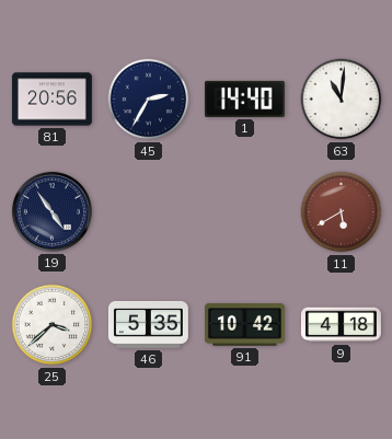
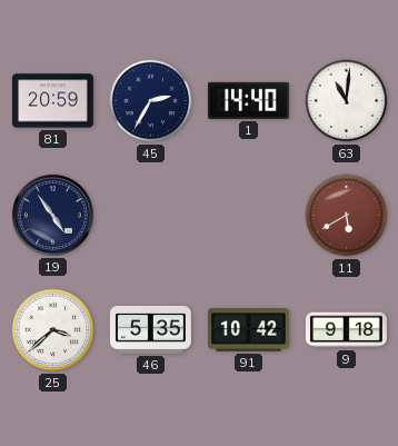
81: 20:56 -> 20:59 (52, 101)
9: 4:18 -> 9:18 (346, 330)
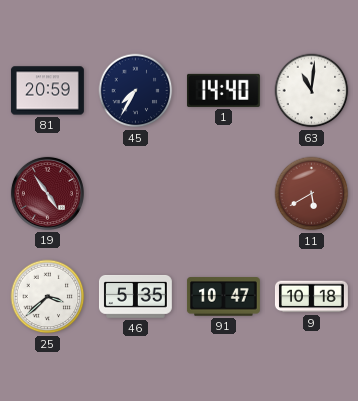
45: 2:35 -> 7:35 (136, 91)
19 dial: navy -> burgundy (47, 193)
91: 10:42 -> 10:47 (223, 297)
9: 9:18 -> 10:18 (311, 297)
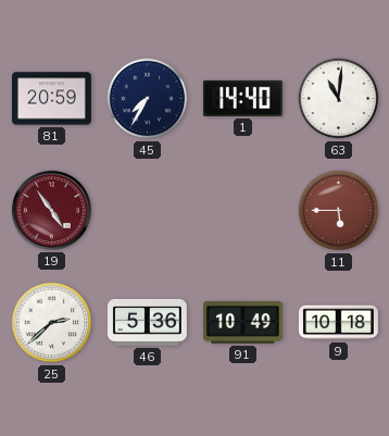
11: 5:40 -> 5:45 (339, 211)
25: 3:38 -> 2:38 (52, 323)
46: 5:35 -> 5:36 (147, 322)
91: 10:47 -> 10:49 (242, 323)
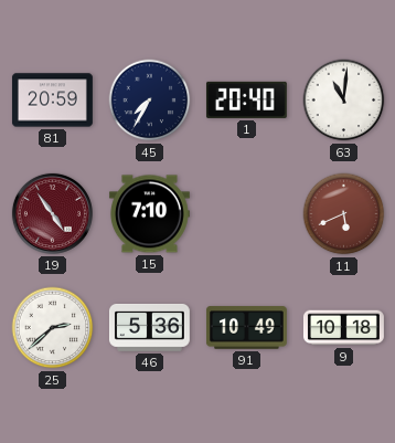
1: 14:40 -> 20:40 (246, 99)
15: none -> 7:10 (149, 214)
11: 5:45 -> 5:41 (344, 214)
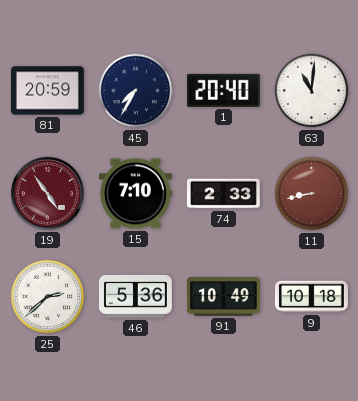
74: none -> 2:33 (223, 194)
11: 5:41 -> 8:43 (312, 194)
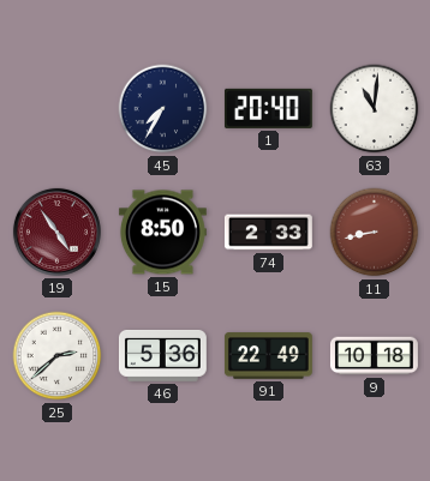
81: 20:59 -> none (47, 91)
15: 7:10 -> 8:50 (162, 233)
91: 10:49 -> 22:49 (268, 356)
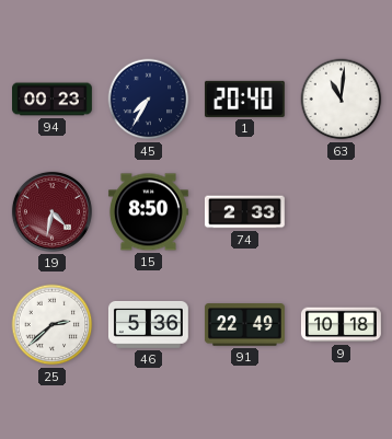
94: none -> 00:23 (53, 100)
19: 4:54 -> 4:32 (51, 211)
11: 8:43 -> none (375, 233)
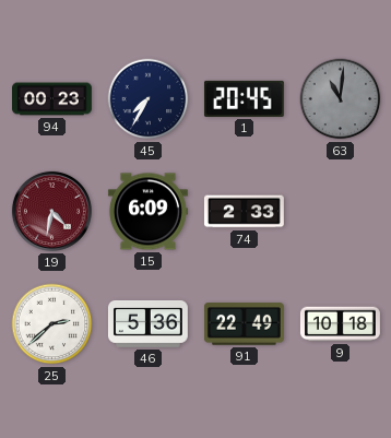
1: 20:40 -> 20:45 (244, 98)
63 dial: white -> grey (341, 99)
15: 8:50 -> 6:09 (147, 212)
